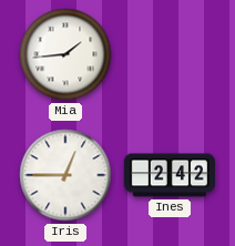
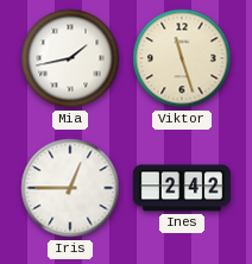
Mia: 1:44 -> 1:43 (70, 58)
Viktor: none -> 11:27 (182, 58)
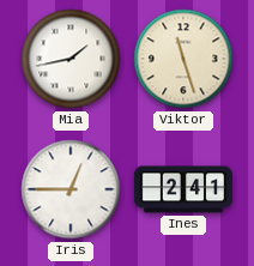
Ines: 2:42 -> 2:41 (183, 189)
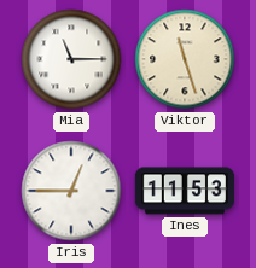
Mia: 1:43 -> 11:15 (71, 59)
Ines: 2:41 -> 11:53 (185, 191)
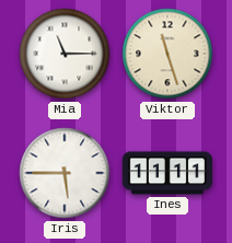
Iris: 12:45 -> 5:45 (65, 173)
Ines: 11:53 -> 11:11 (167, 173)
